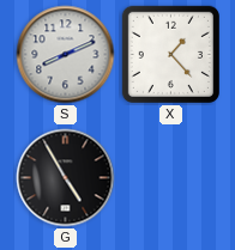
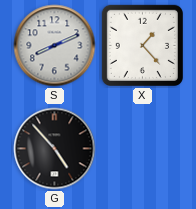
G: 4:55 -> 4:53 (55, 149)
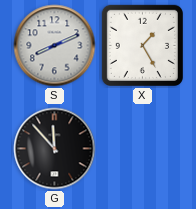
X: 1:23 -> 1:25 (142, 45)
G: 4:53 -> 11:53 (55, 149)
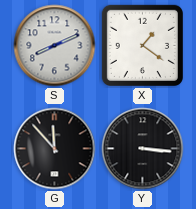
X: 1:25 -> 1:21 (142, 45)
Y: none -> 3:16 (143, 149)
